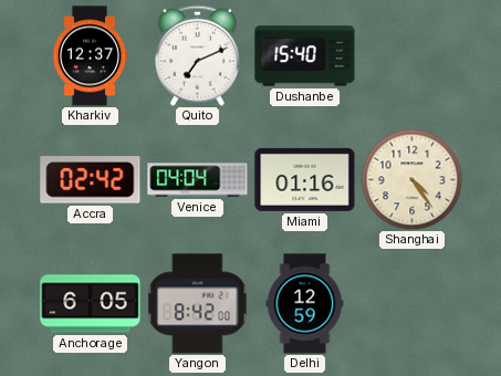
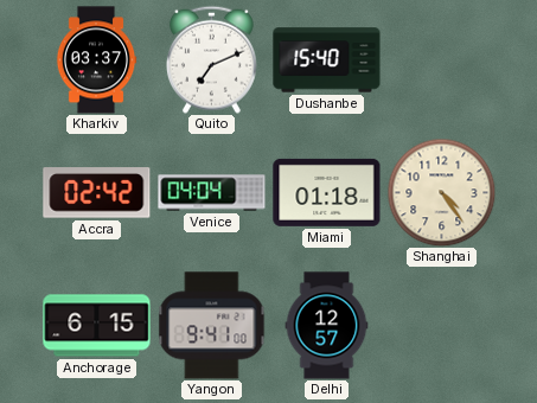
Kharkiv: 12:37 -> 03:37 (96, 60)
Miami: 01:16 -> 01:18 (327, 192)
Anchorage: 6:05 -> 6:15 (97, 326)
Yangon: 8:42 -> 9:41 (212, 326)
Delhi: 12:59 -> 12:57 (327, 326)
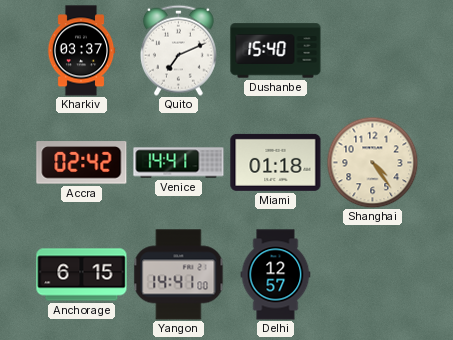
Venice: 04:04 -> 14:41 (179, 163)
Yangon: 9:41 -> 14:41 (179, 275)
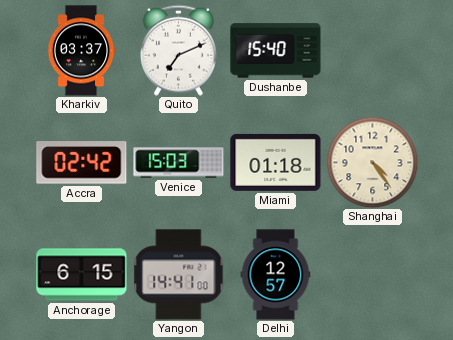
Venice: 14:41 -> 15:03 (179, 163)
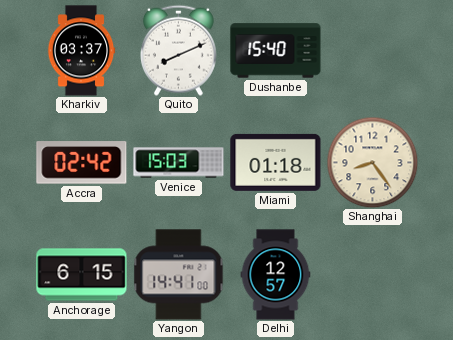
Quito: 7:11 -> 8:11 (178, 50)
Shanghai: 4:24 -> 8:24 (372, 162)
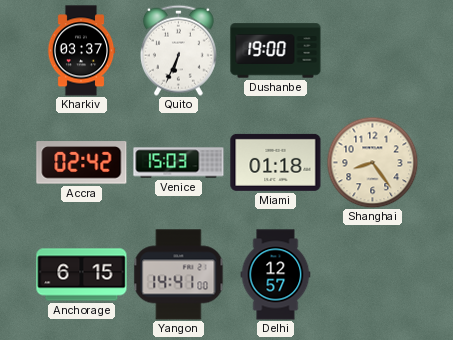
Quito: 8:11 -> 6:34 (178, 50)
Dushanbe: 15:40 -> 19:00 (276, 51)
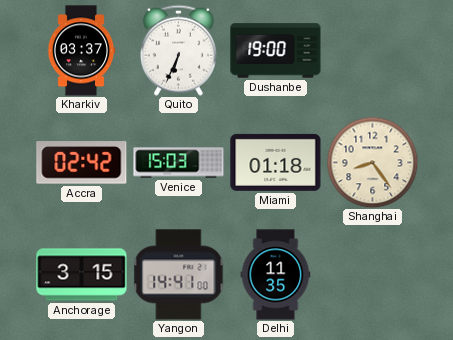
Anchorage: 6:15 -> 3:15 (82, 275)
Delhi: 12:57 -> 11:35 (276, 275)
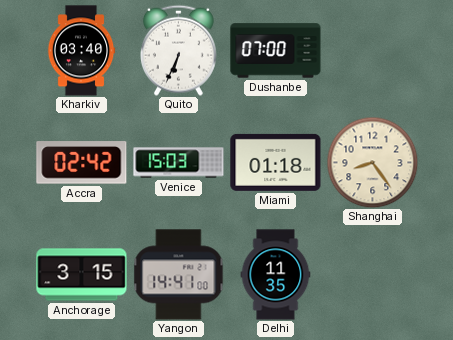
Kharkiv: 03:37 -> 03:40 (81, 51)
Dushanbe: 19:00 -> 07:00 (276, 51)
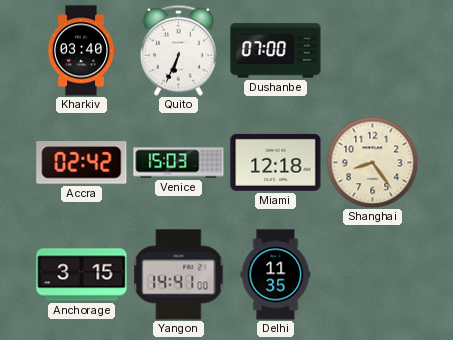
Miami: 01:18 -> 12:18 (276, 162)
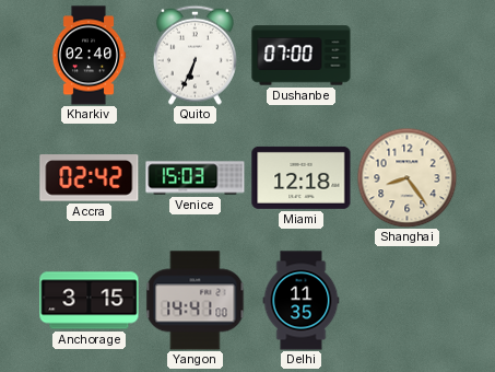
Kharkiv: 03:40 -> 02:40 (89, 56)
